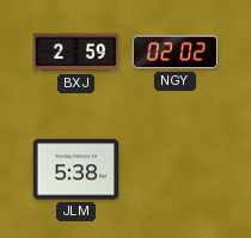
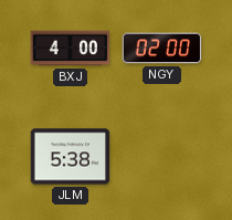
BXJ: 2:59 -> 4:00 (71, 49)
NGY: 02:02 -> 02:00 (162, 49)
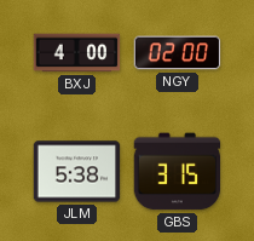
GBS: none -> 3:15 (178, 172)
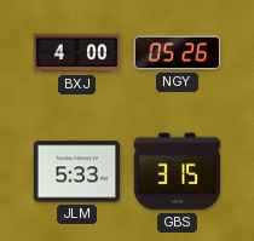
NGY: 02:00 -> 05:26 (178, 53)
JLM: 5:38 -> 5:33 (77, 172)
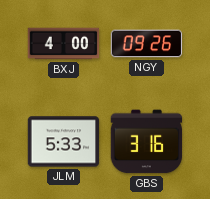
NGY: 05:26 -> 09:26 (147, 44)
GBS: 3:15 -> 3:16 (147, 142)
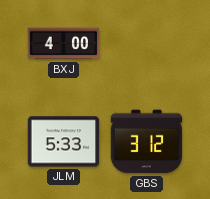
NGY: 09:26 -> none (147, 44)
GBS: 3:16 -> 3:12 (147, 142)
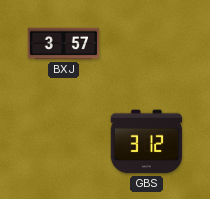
BXJ: 4:00 -> 3:57 (64, 44)
JLM: 5:33 -> none (64, 142)
